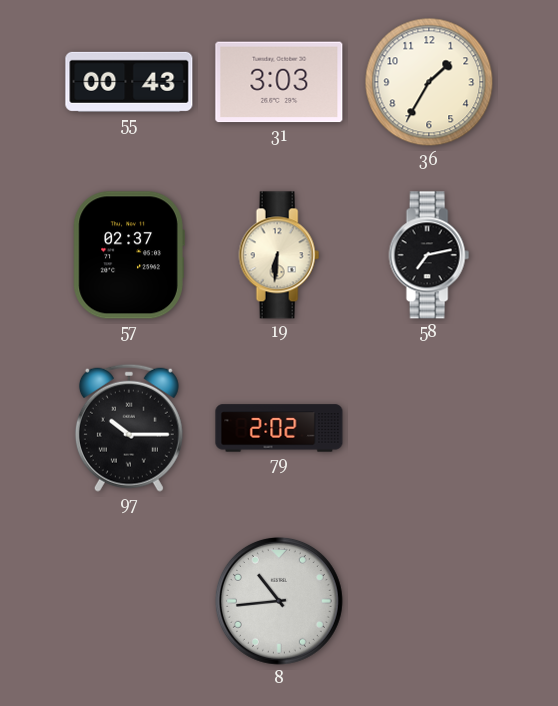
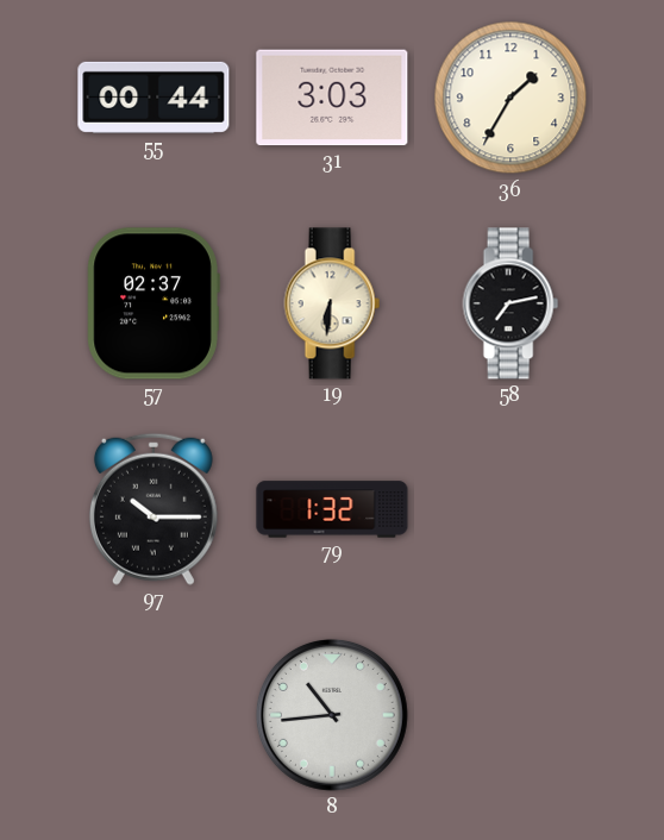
55: 00:43 -> 00:44 (154, 98)
79: 2:02 -> 1:32 (332, 509)
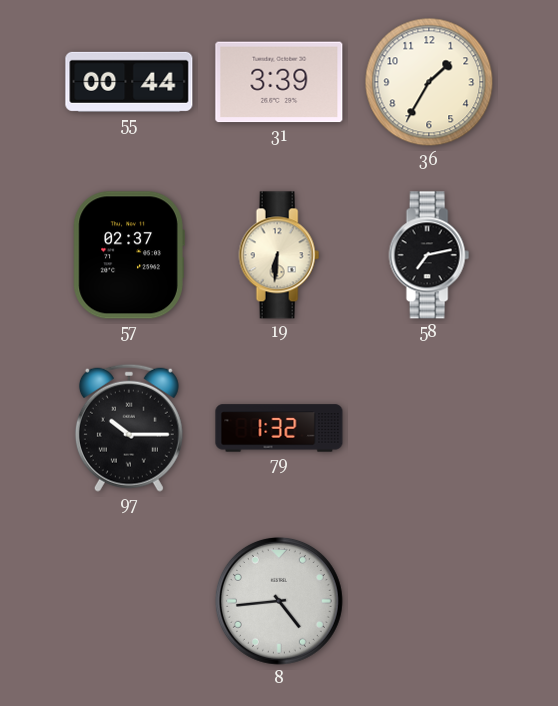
31: 3:03 -> 3:39 (279, 82)
8: 10:44 -> 4:44 (279, 601)
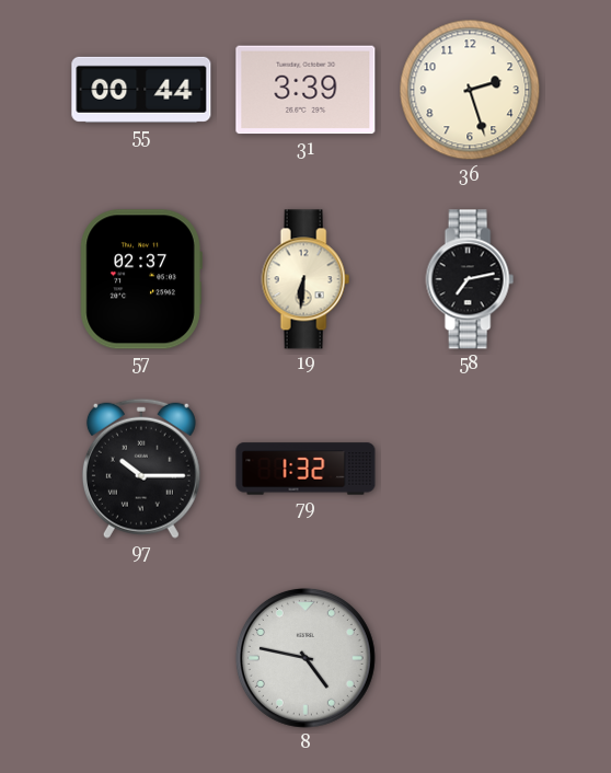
36: 1:35 -> 2:27 (470, 90)
8: 4:44 -> 4:47 (305, 658)
